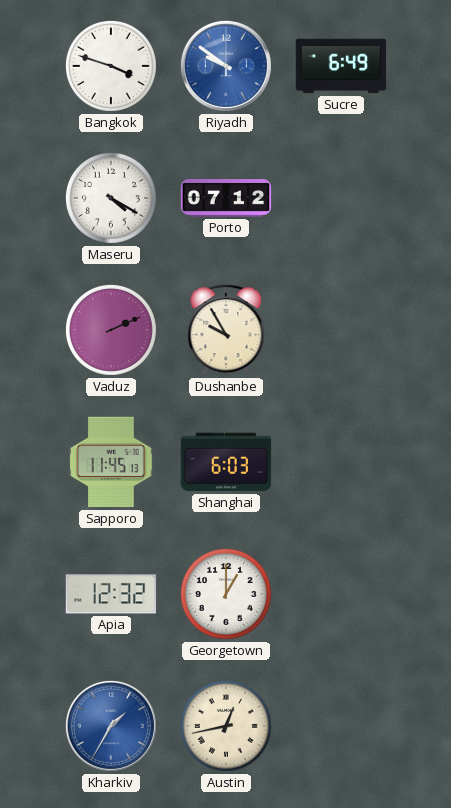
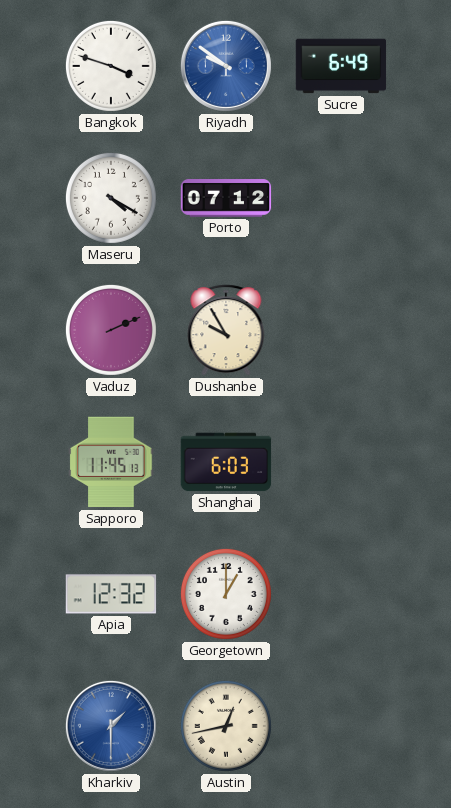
Kharkiv: 1:35 -> 1:30 (111, 726)
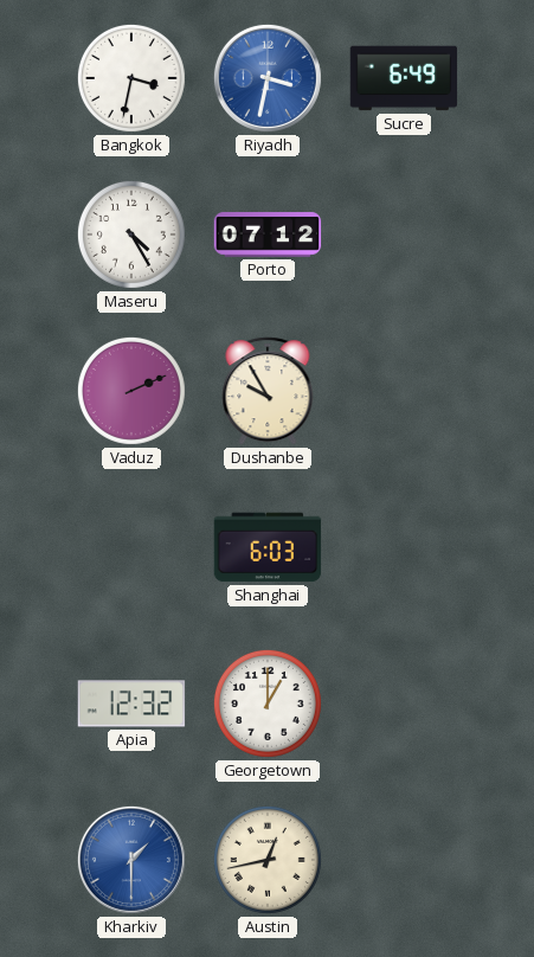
Bangkok: 3:48 -> 3:32 (131, 78)
Riyadh: 9:51 -> 3:32 (268, 78)
Maseru: 4:20 -> 4:25 (131, 235)
Sapporo: 11:45 -> none (111, 462)
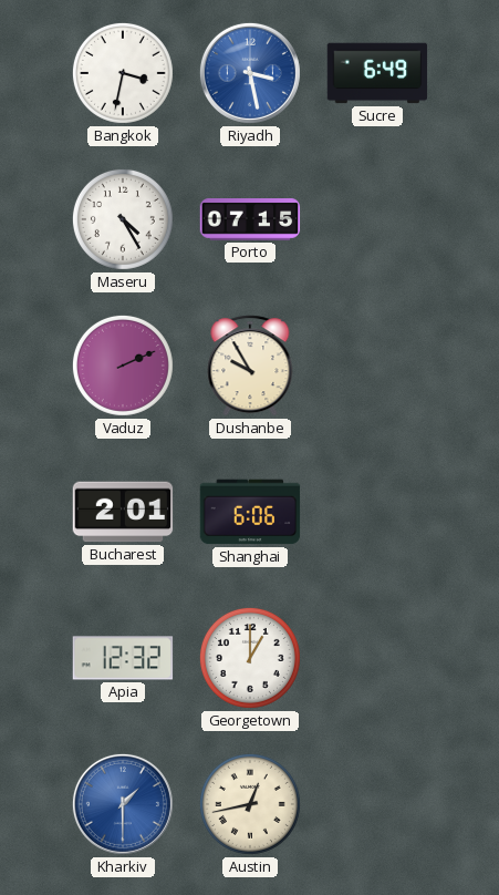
Riyadh: 3:32 -> 3:28 (250, 73)
Porto: 07:12 -> 07:15 (250, 219)
Bucharest: none -> 2:01 (123, 512)
Shanghai: 6:03 -> 6:06 (250, 512)
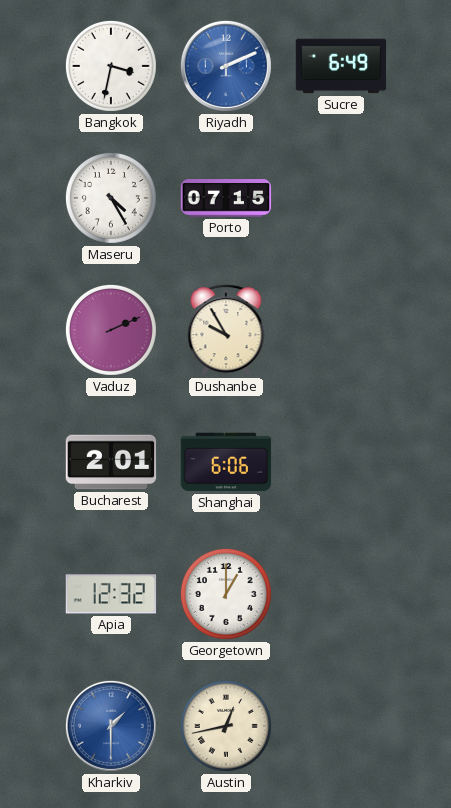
Riyadh: 3:28 -> 2:11 (226, 66)
